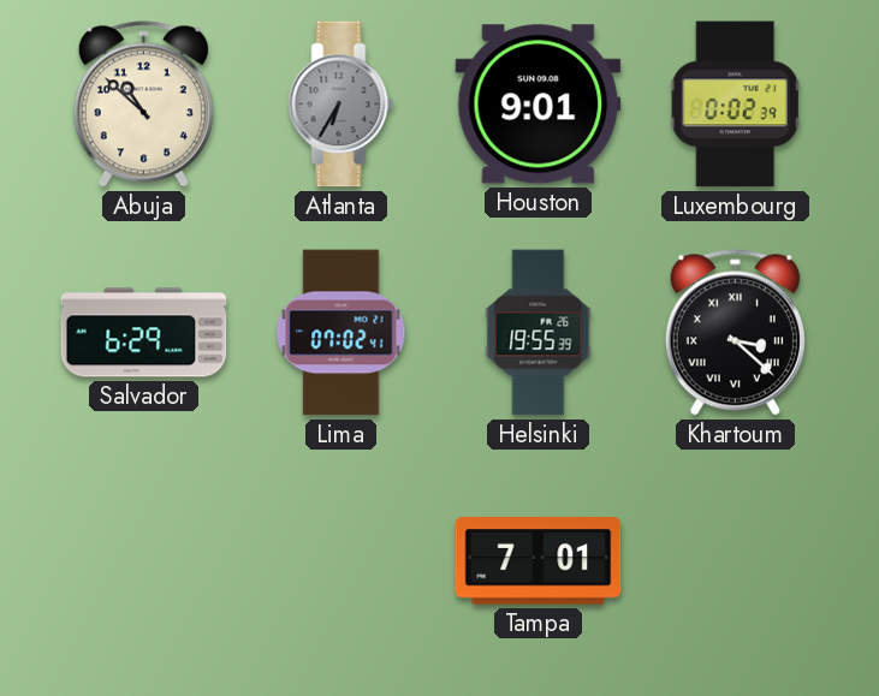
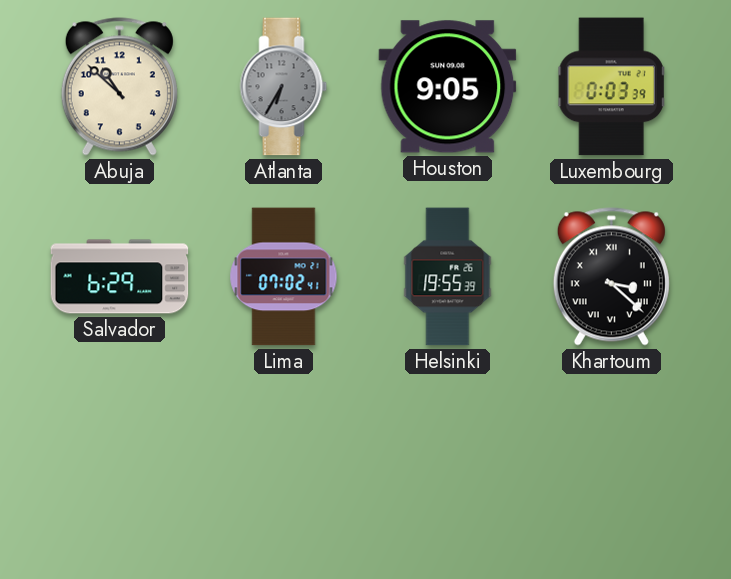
Houston: 9:01 -> 9:05 (448, 87)
Luxembourg: 0:02 -> 0:03 (612, 87)
Tampa: 7:01 -> none (539, 561)
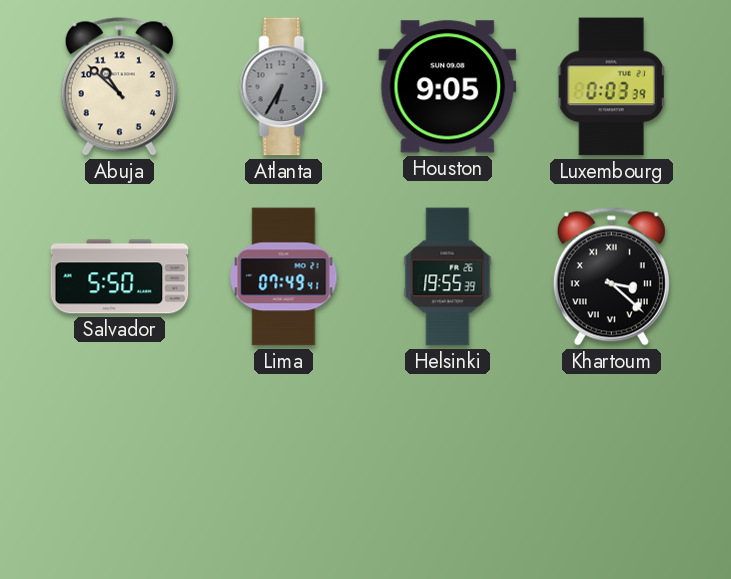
Salvador: 6:29 -> 5:50 (120, 277)
Lima: 07:02 -> 07:49 (284, 277)
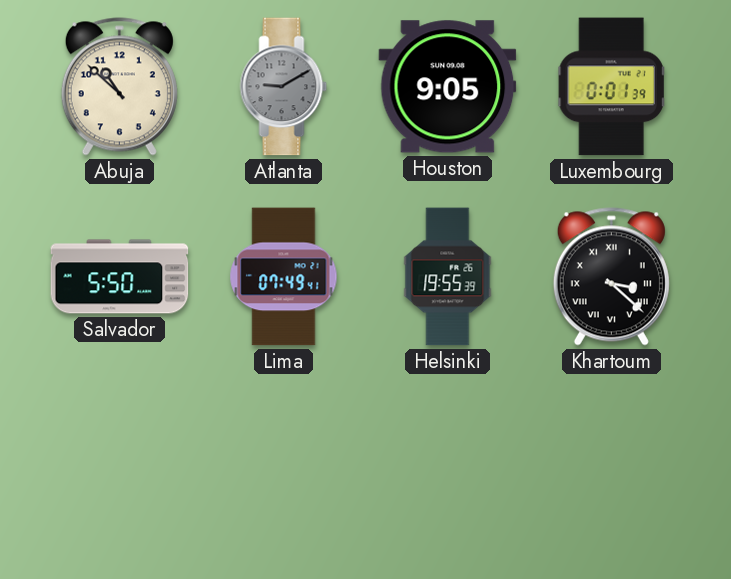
Atlanta: 6:35 -> 9:10 (284, 87)
Luxembourg: 0:03 -> 0:01 (612, 87)
